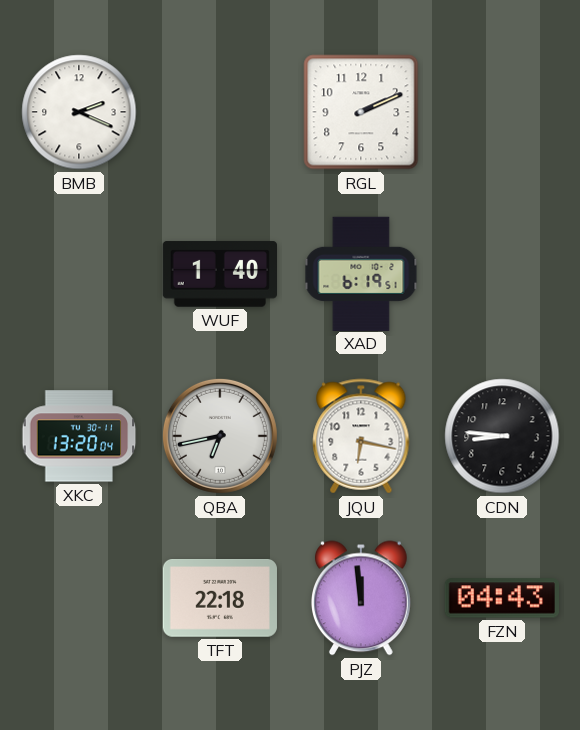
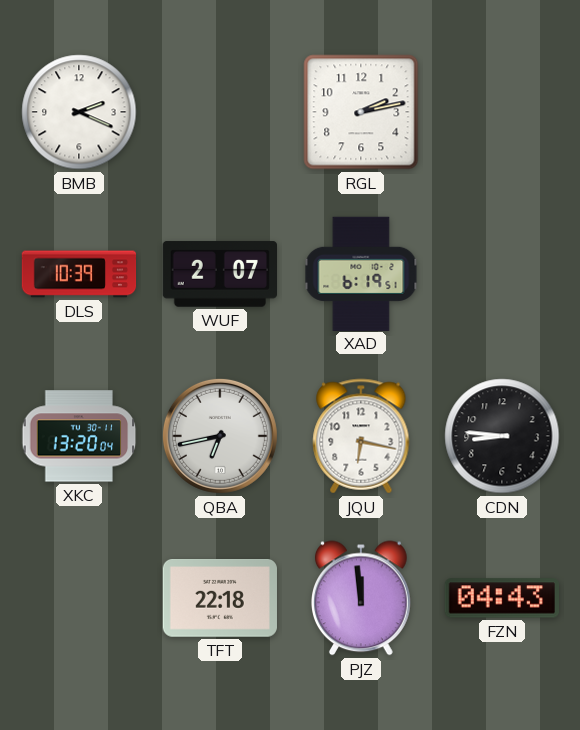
RGL: 2:11 -> 2:13 (361, 112)
DLS: none -> 10:39 (79, 274)
WUF: 1:40 -> 2:07 (219, 274)
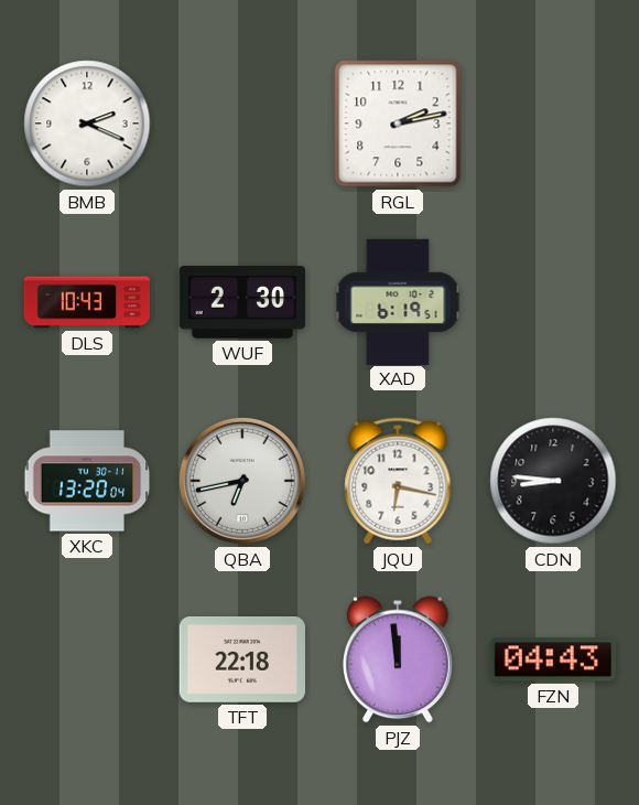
DLS: 10:39 -> 10:43 (87, 302)
WUF: 2:07 -> 2:30 (241, 302)
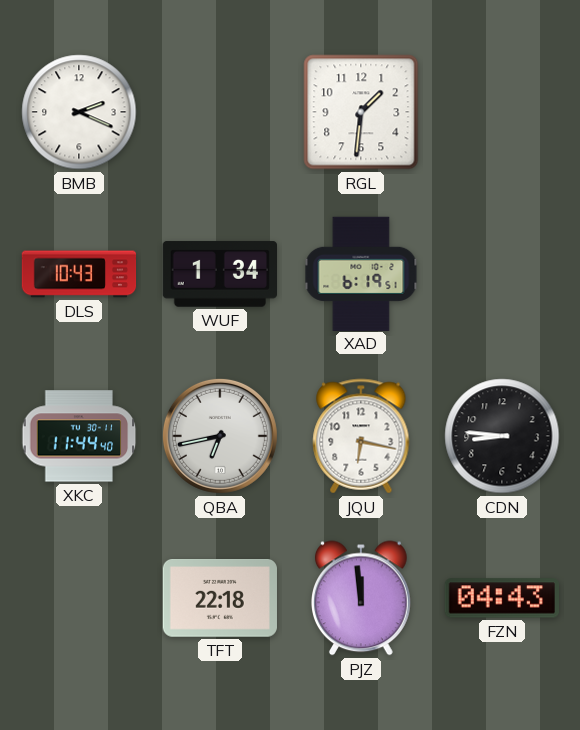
RGL: 2:13 -> 1:31 (361, 112)
WUF: 2:30 -> 1:34 (219, 274)
XKC: 13:20 -> 11:44 (79, 436)
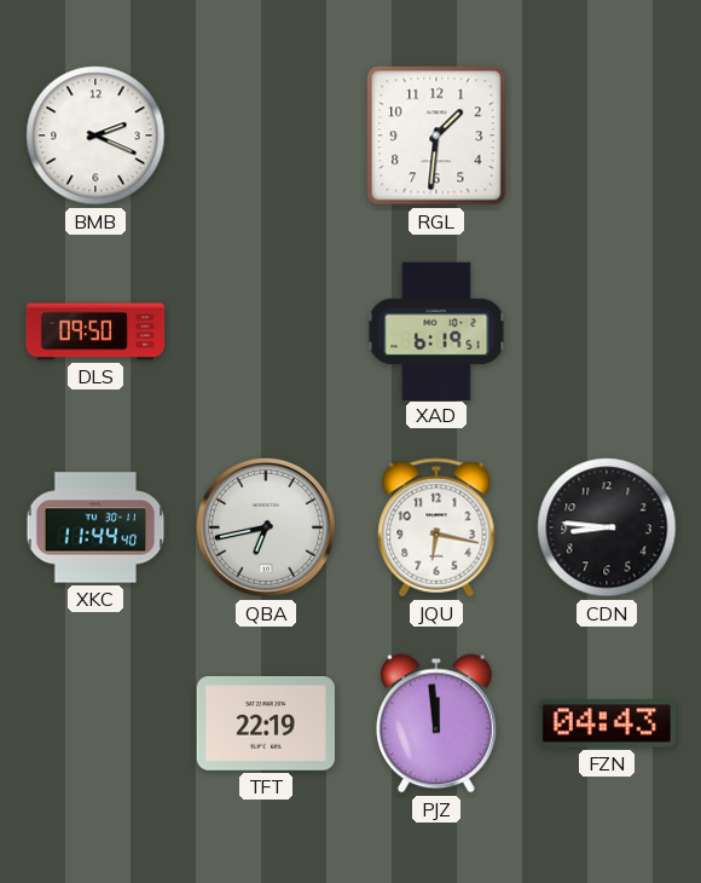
DLS: 10:43 -> 09:50 (95, 331)
WUF: 1:34 -> none (219, 274)
TFT: 22:18 -> 22:19 (266, 725)
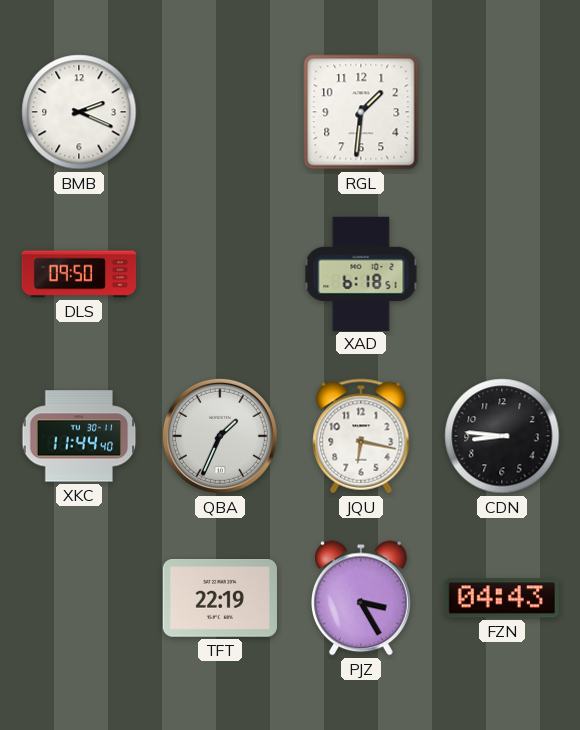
XAD: 6:19 -> 6:18 (361, 273)
QBA: 6:43 -> 1:34 (220, 436)
PJZ: 11:59 -> 3:25 (362, 598)
